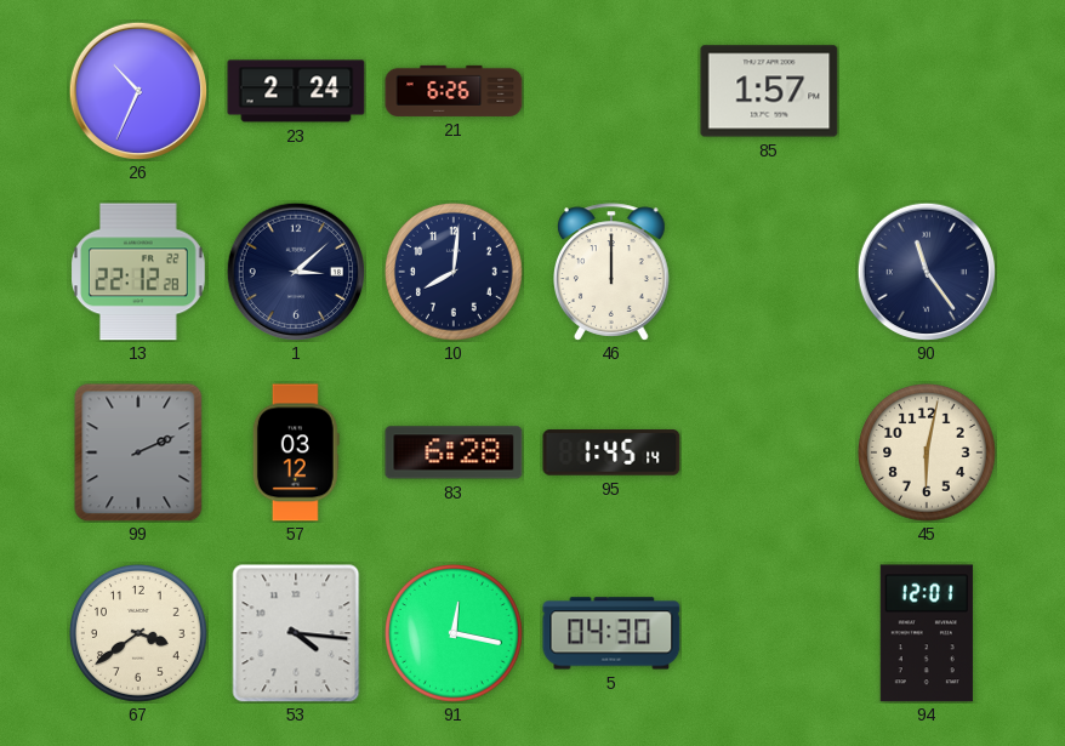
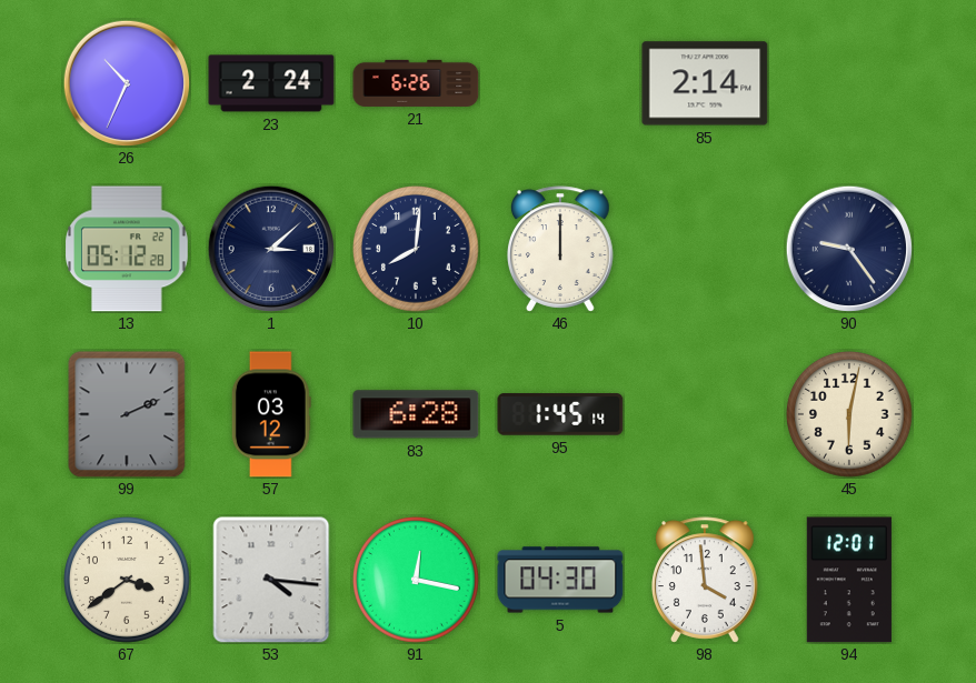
85: 1:57 -> 2:14 (705, 83)
13: 22:12 -> 05:12 (128, 249)
90: 11:24 -> 9:24 (849, 249)
98: none -> 3:59 (706, 580)
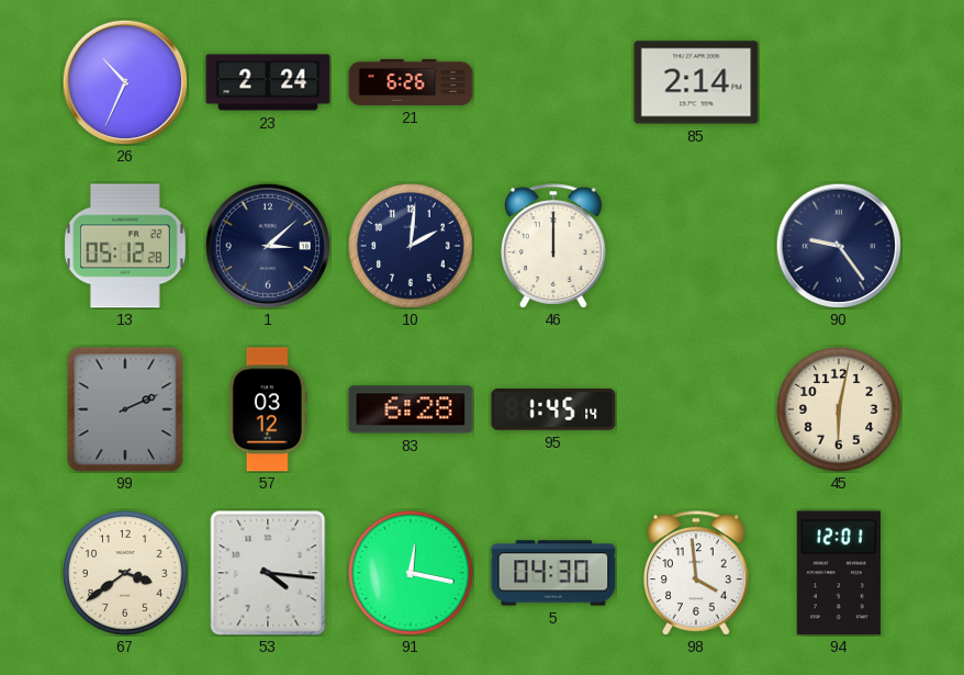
10: 8:01 -> 2:01 (412, 247)
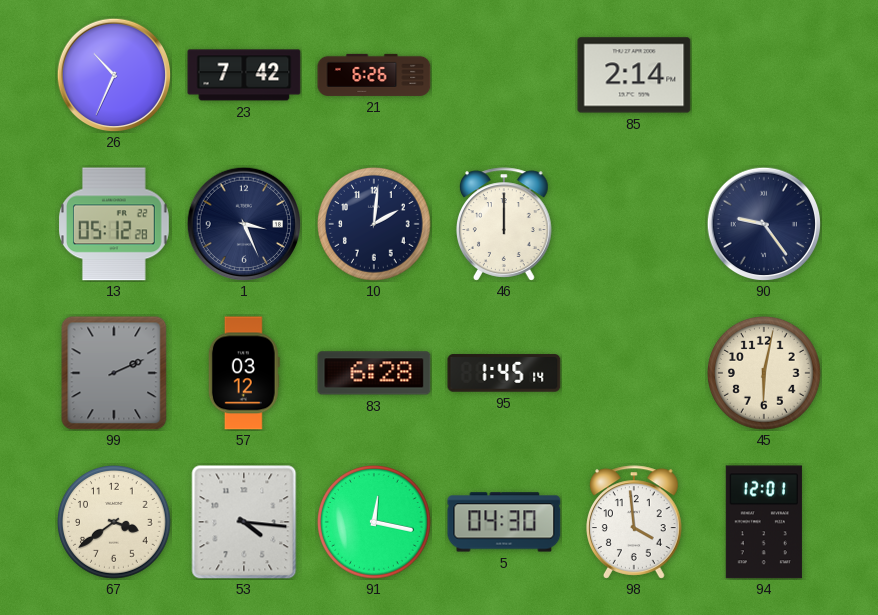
23: 2:24 -> 7:42 (244, 75)
1: 3:08 -> 3:26 (244, 224)
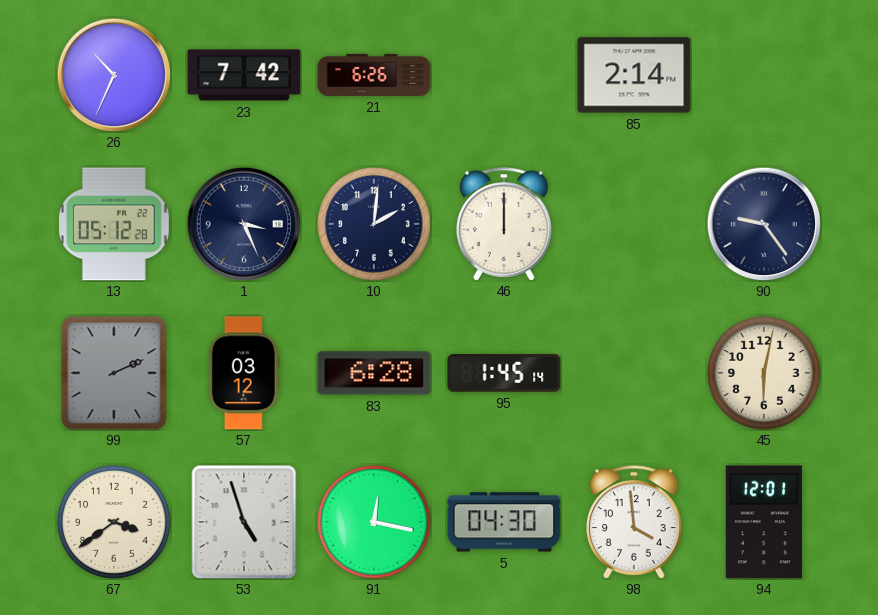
53: 4:16 -> 4:57 (244, 522)
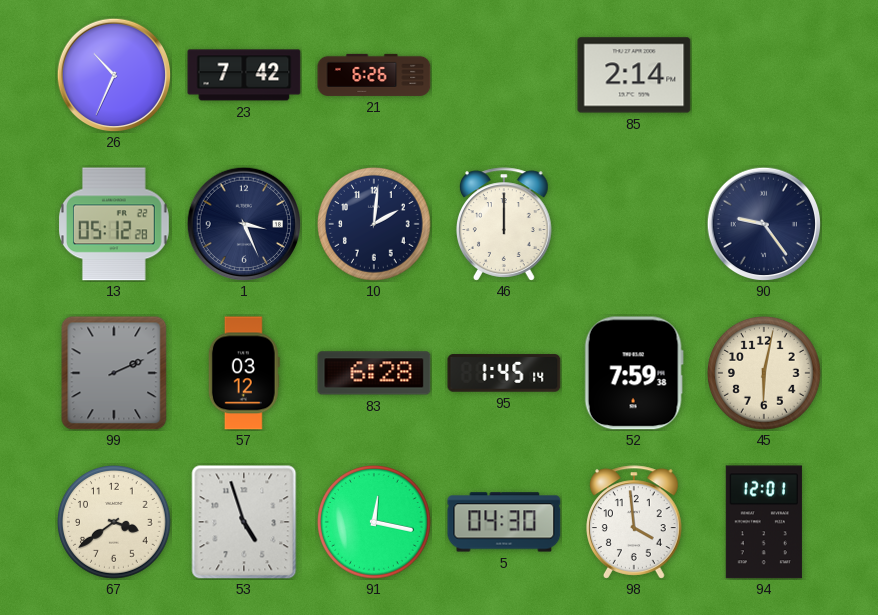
52: none -> 7:59 (634, 373)
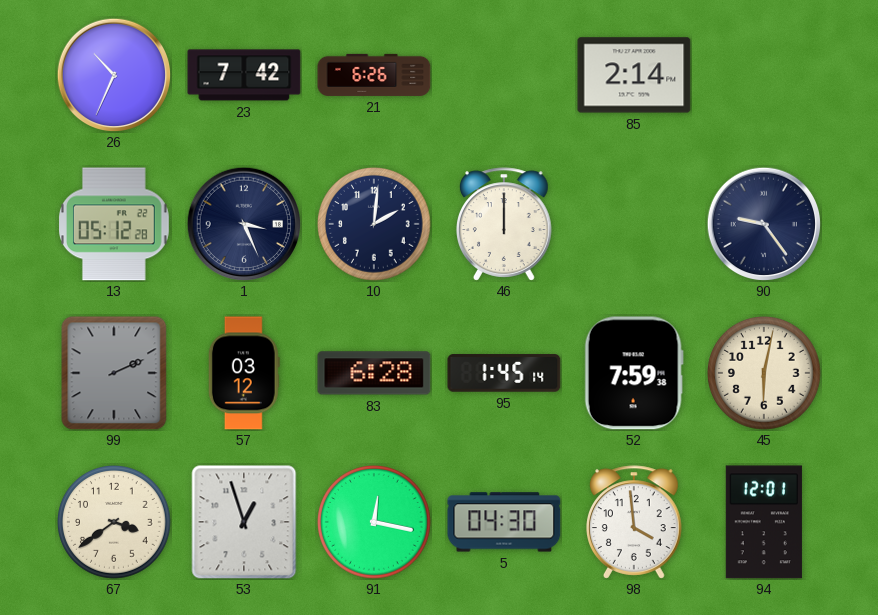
53: 4:57 -> 12:57 (244, 522)
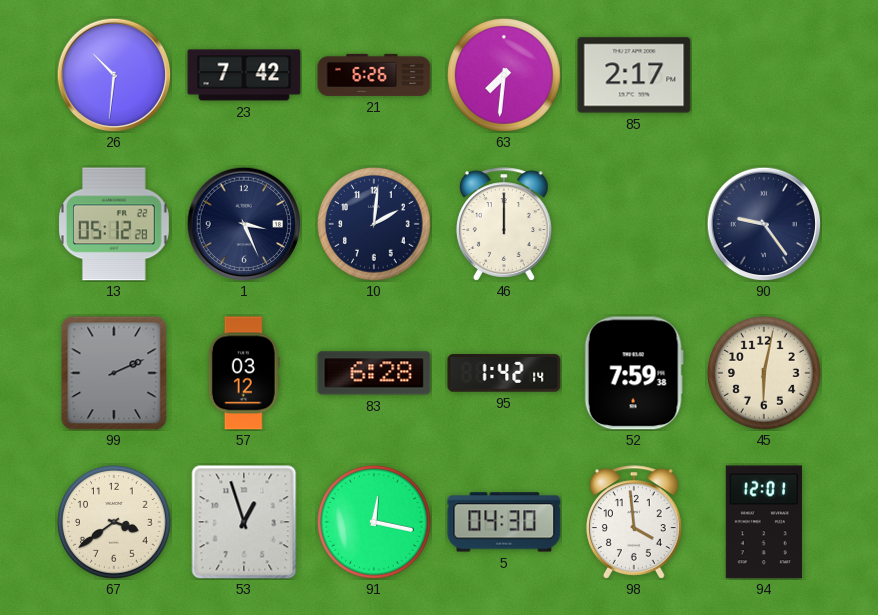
26: 10:34 -> 10:31 (114, 75)
63: none -> 7:31 (505, 76)
85: 2:14 -> 2:17 (634, 75)
95: 1:45 -> 1:42 (504, 373)
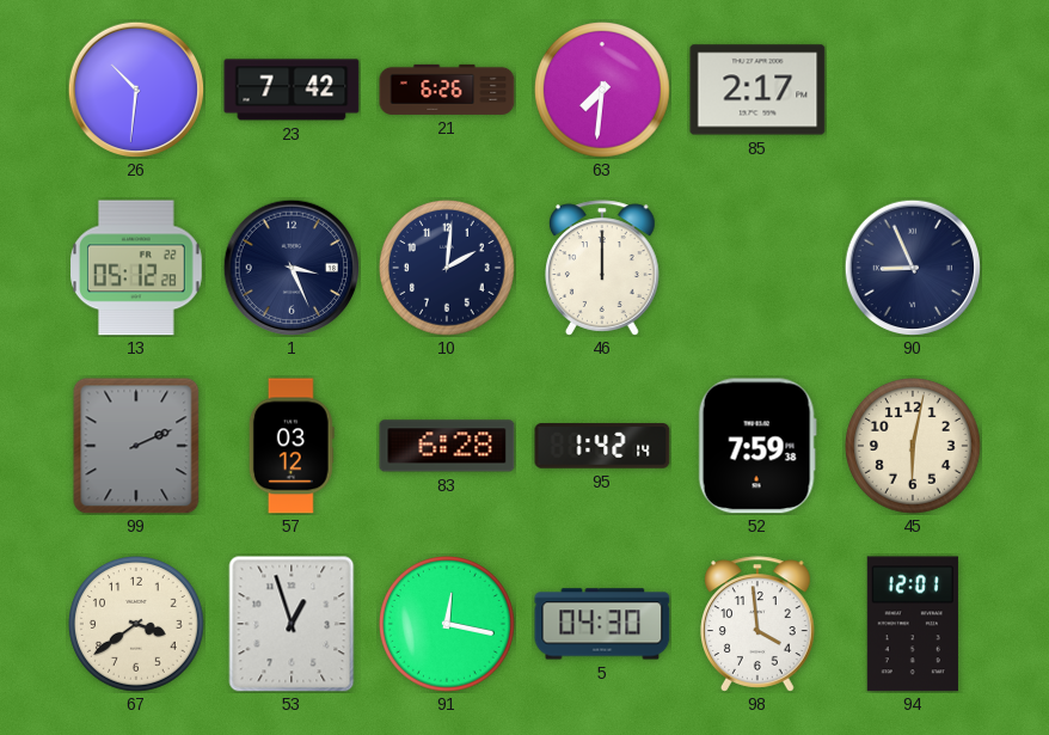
90: 9:24 -> 8:56 (913, 268)
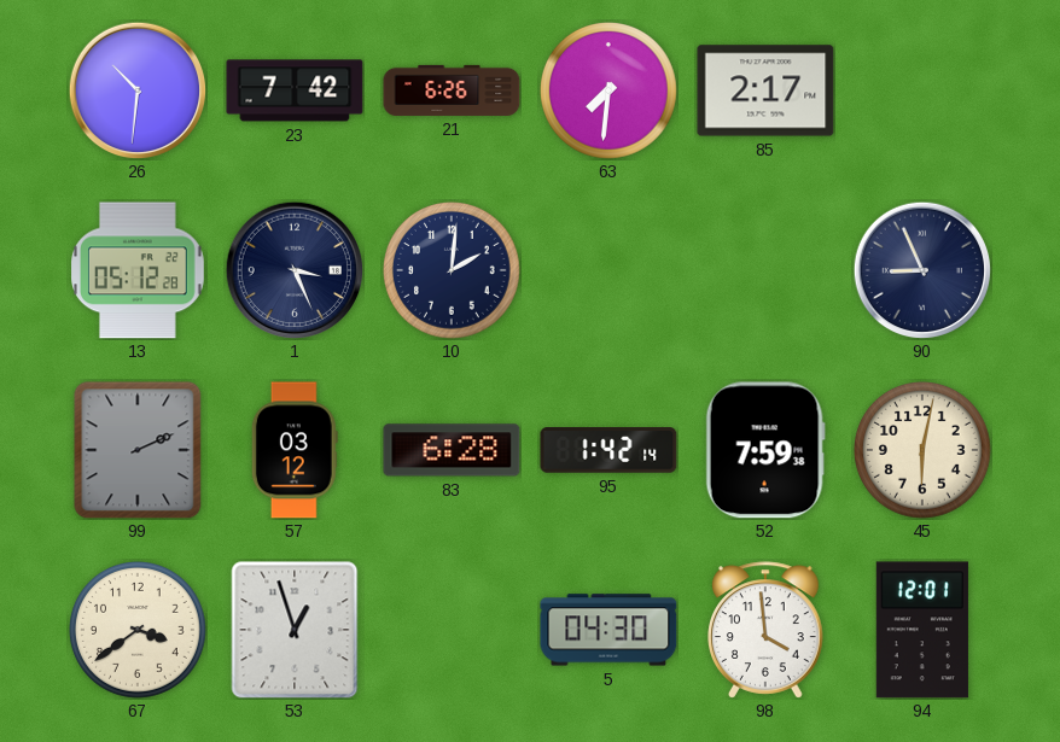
46: 12:00 -> none (603, 268)
91: 12:17 -> none (448, 625)
